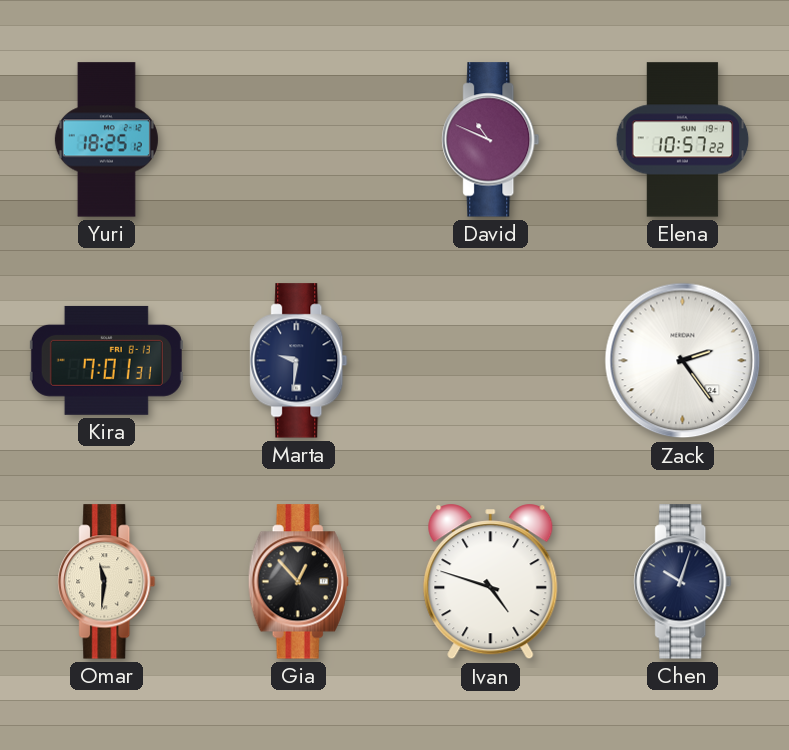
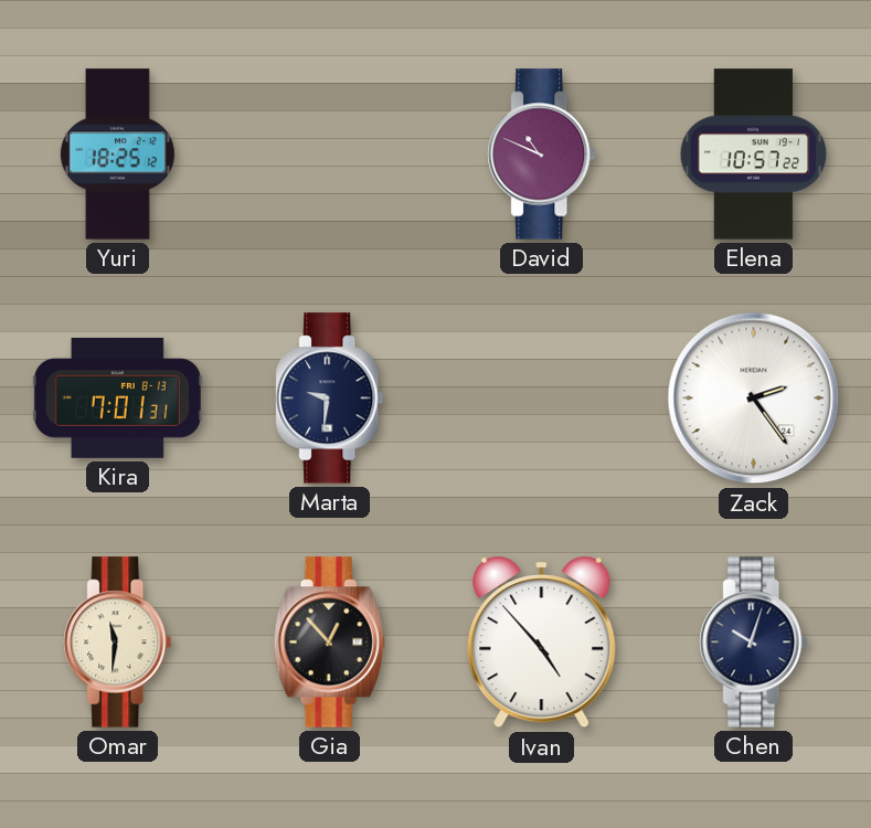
Ivan: 4:48 -> 4:53 (542, 643)
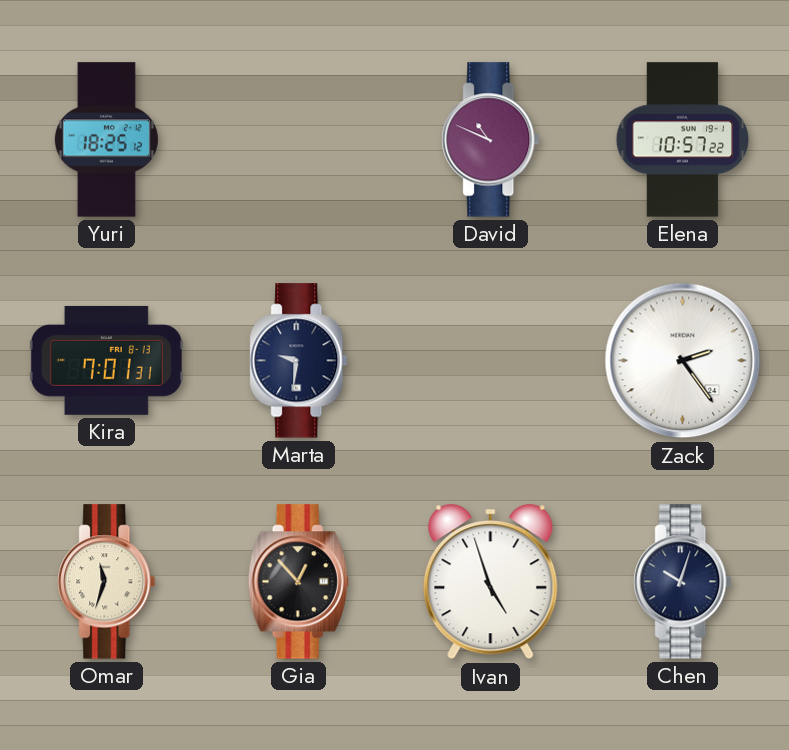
Omar: 11:31 -> 11:33 (107, 582)
Ivan: 4:53 -> 4:57 (491, 582)
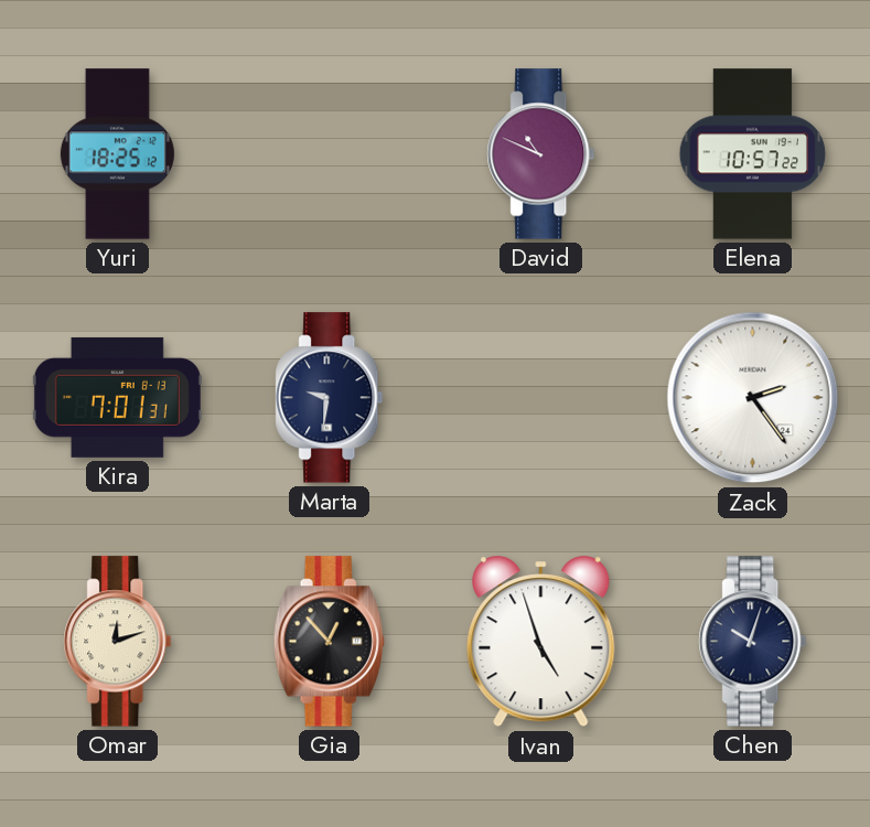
Omar: 11:33 -> 12:12 (118, 642)
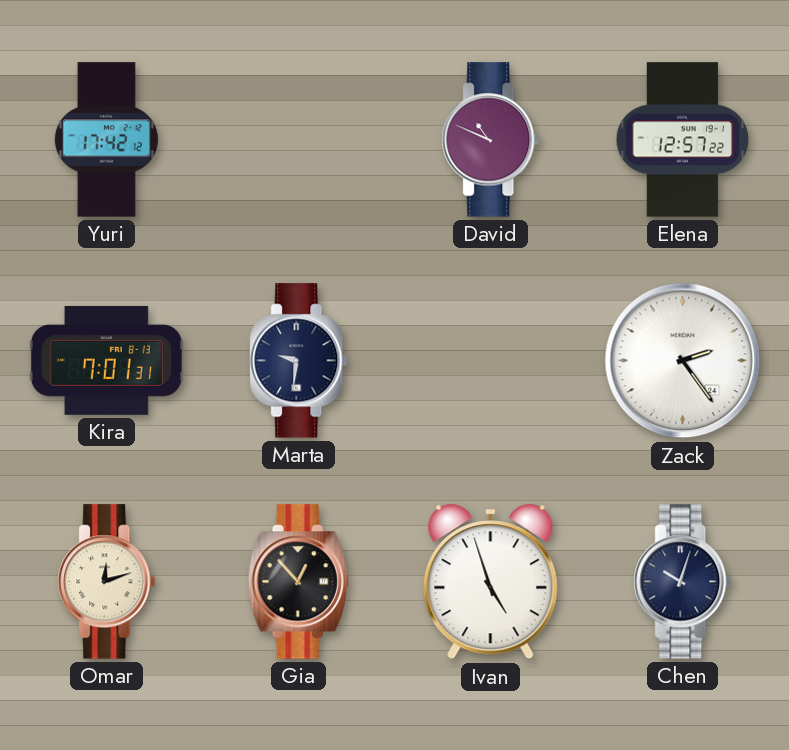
Yuri: 18:25 -> 17:42 (106, 140)
Elena: 10:57 -> 12:57 (683, 140)
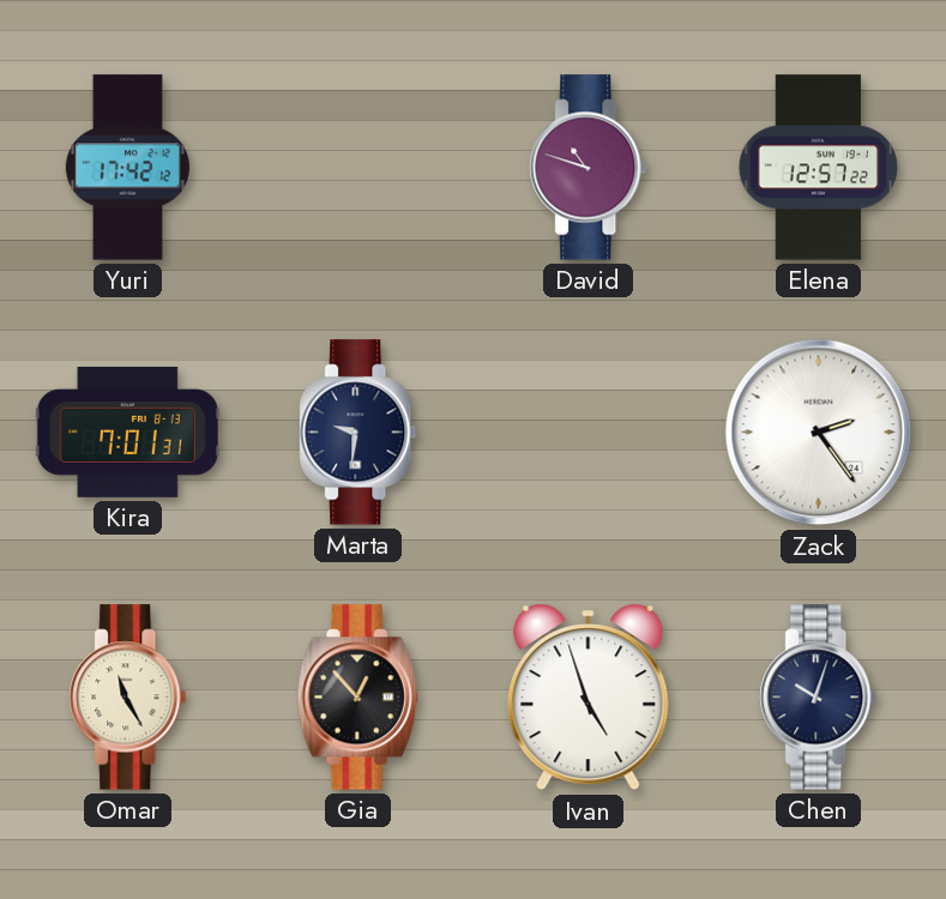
David: 10:49 -> 10:48 (589, 168)
Omar: 12:12 -> 11:25 (128, 698)
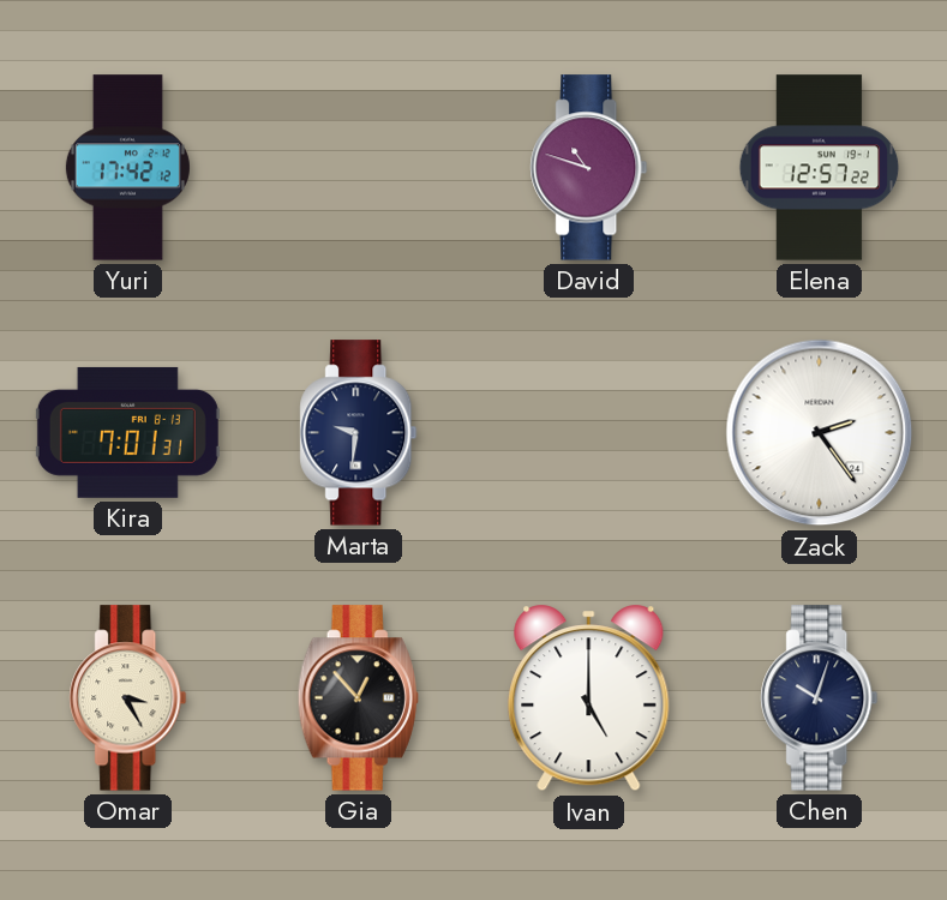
Omar: 11:25 -> 3:25 (128, 698)
Ivan: 4:57 -> 5:00 (589, 698)
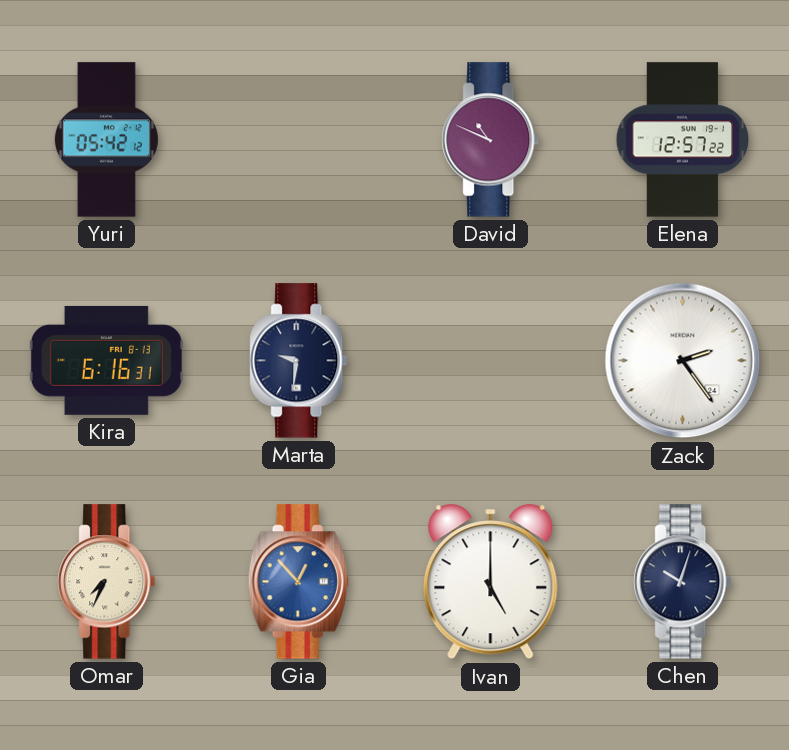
Yuri: 17:42 -> 05:42 (106, 140)
David: 10:48 -> 10:49 (491, 140)
Kira: 7:01 -> 6:16 (106, 360)
Omar: 3:25 -> 7:34 (107, 582)
Gia dial: black -> blue (298, 582)
